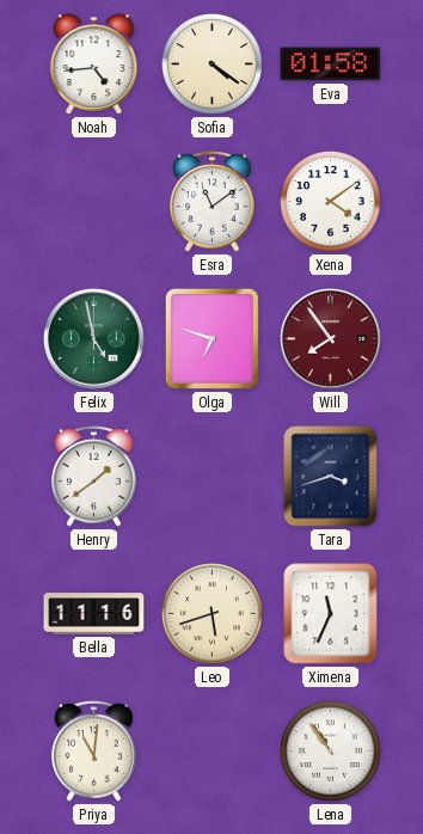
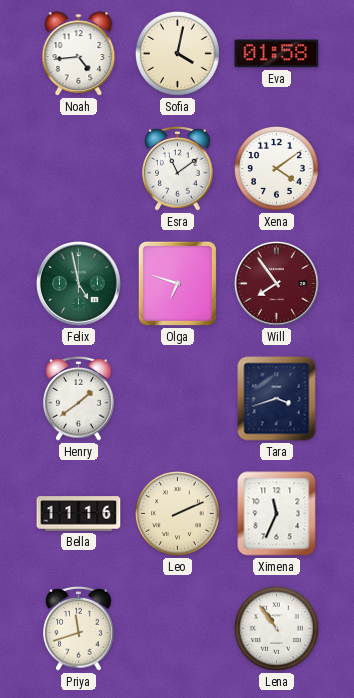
Sofia: 4:21 -> 4:02 (177, 53)
Leo: 5:42 -> 2:11 (177, 513)
Priya: 11:01 -> 11:42 (79, 628)
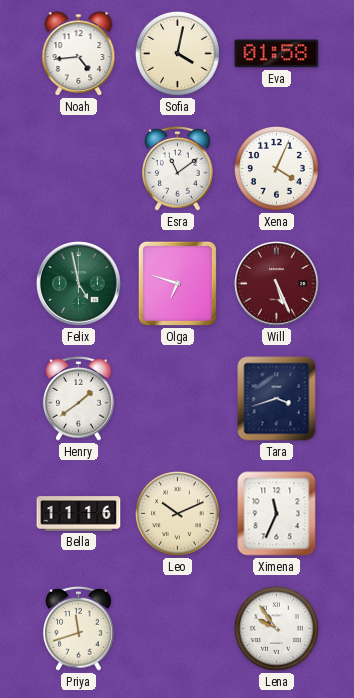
Xena: 4:09 -> 4:04 (276, 168)
Will: 7:54 -> 5:26 (277, 284)
Leo: 2:11 -> 10:11 (177, 513)
Lena: 10:54 -> 9:54 (276, 628)
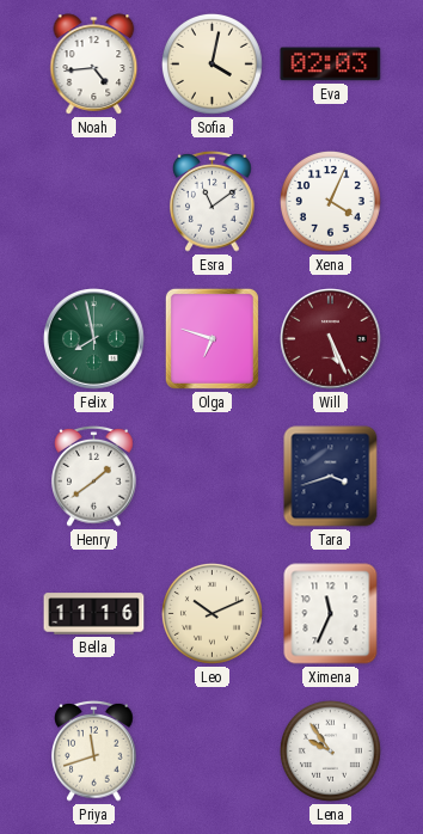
Eva: 01:58 -> 02:03 (331, 65)
Felix: 4:58 -> 7:58 (94, 339)
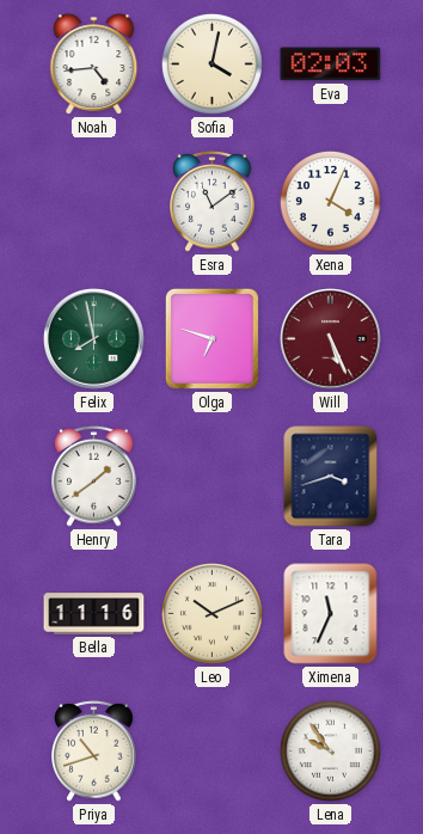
Priya: 11:42 -> 10:42 (94, 750)
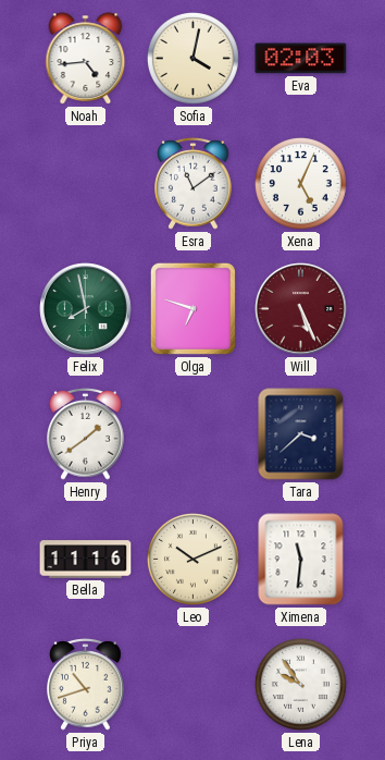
Xena: 4:04 -> 5:04 (300, 183)
Tara: 3:42 -> 3:38 (301, 434)
Ximena: 11:34 -> 11:31 (301, 560)
